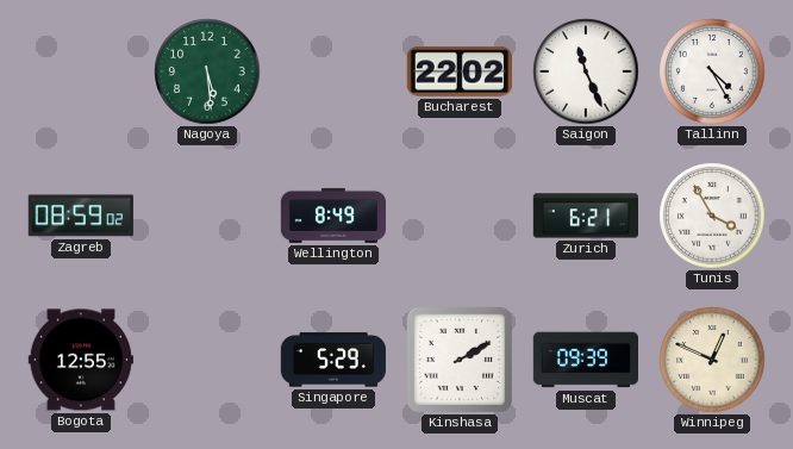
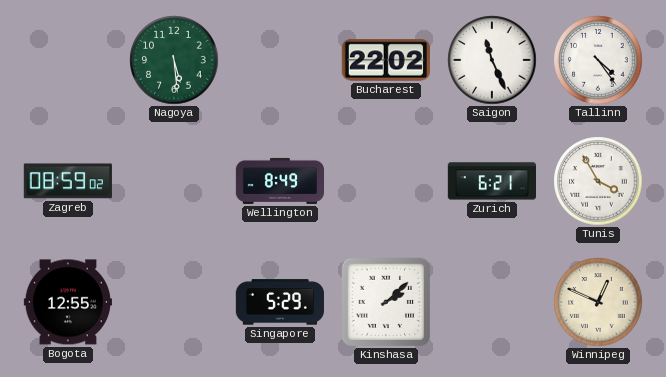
Tallinn: 4:25 -> 4:24 (598, 60)
Kinshasa: 2:10 -> 2:08 (386, 302)
Muscat: 09:39 -> none (585, 360)
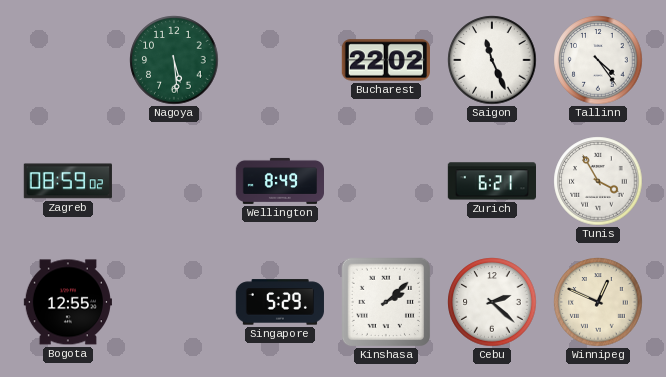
Cebu: none -> 2:22 (492, 302)
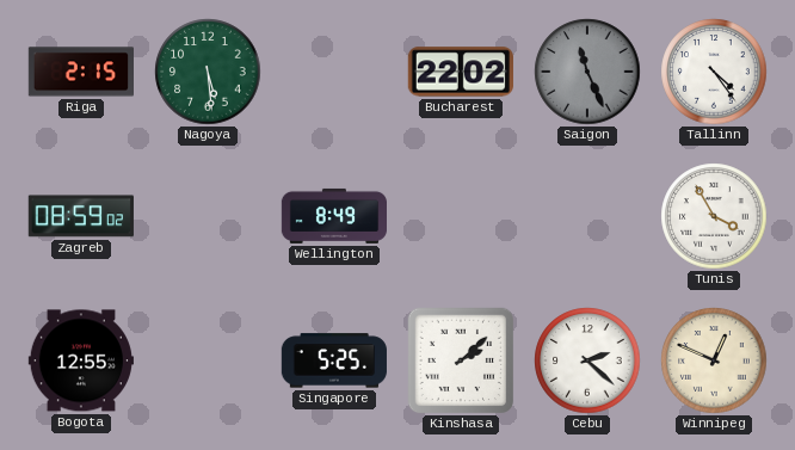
Riga: none -> 2:15 (80, 72)
Saigon dial: white -> grey (587, 72)
Zurich: 6:21 -> none (491, 181)
Singapore: 5:29 -> 5:25 (333, 360)
